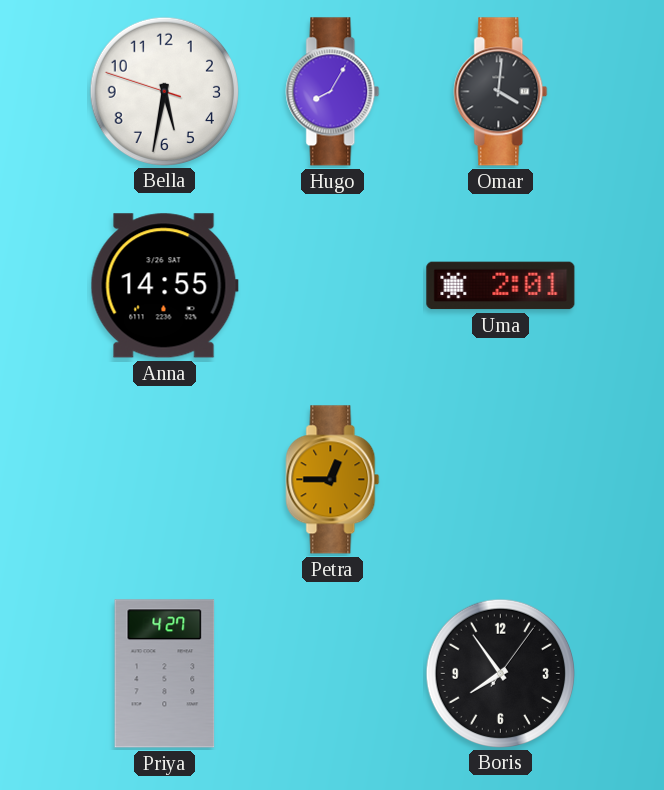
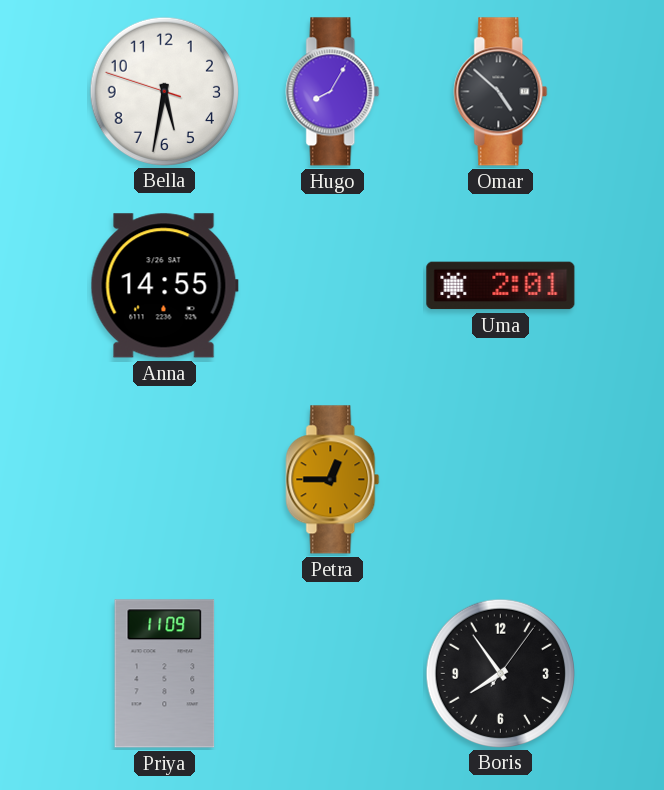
Omar: 4:01 -> 4:52 (501, 92)
Priya: 4:27 -> 11:09 (165, 674)
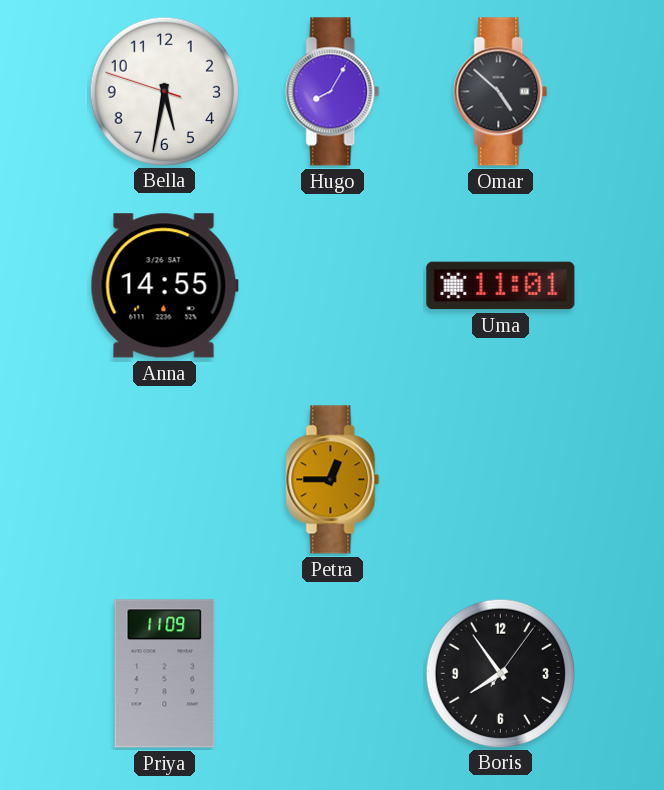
Uma: 2:01 -> 11:01 (501, 286)
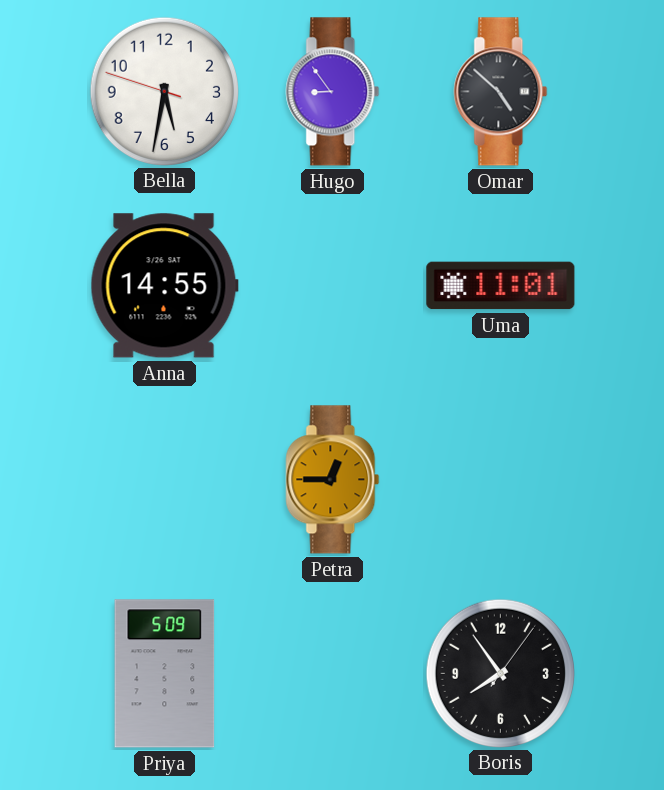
Hugo: 8:05 -> 8:54 (333, 92)
Priya: 11:09 -> 5:09 (165, 674)
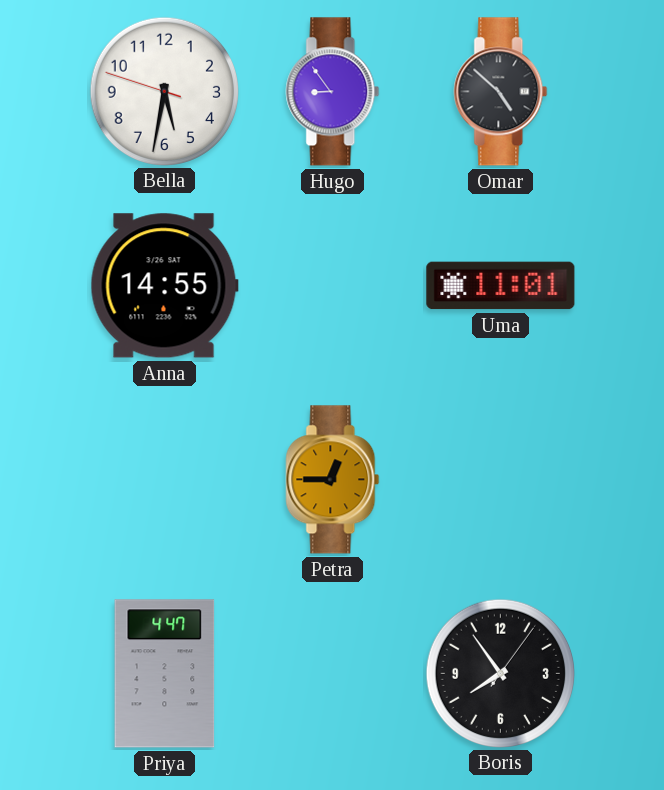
Priya: 5:09 -> 4:47 (165, 674)
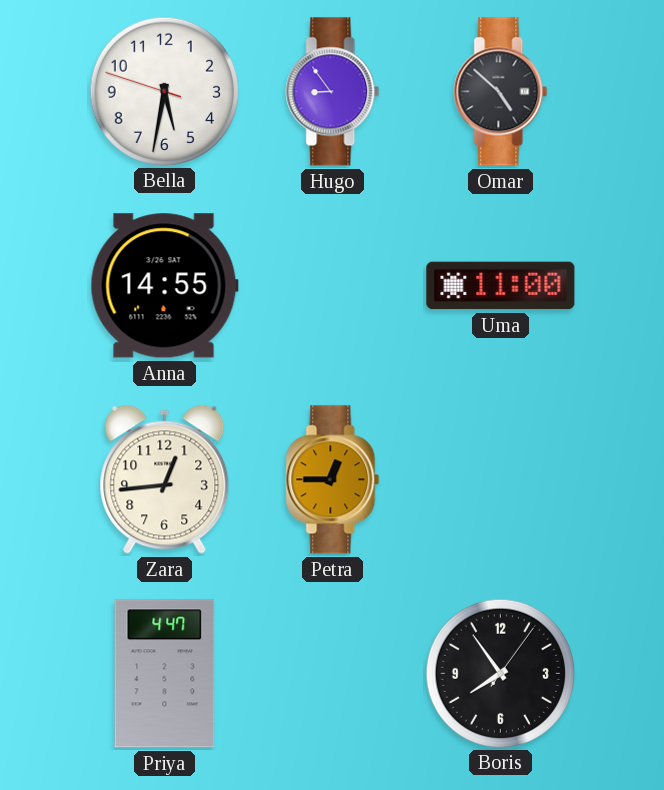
Uma: 11:01 -> 11:00 (501, 286)
Zara: none -> 12:44 (165, 479)
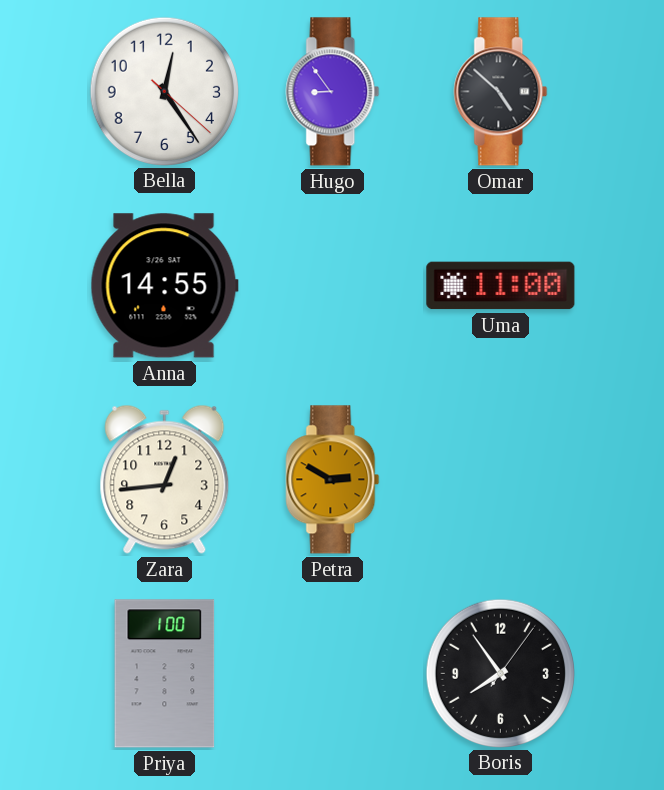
Bella: 5:31 -> 12:24 (164, 91)
Petra: 12:45 -> 2:50 (333, 480)
Priya: 4:47 -> 1:00 (165, 674)
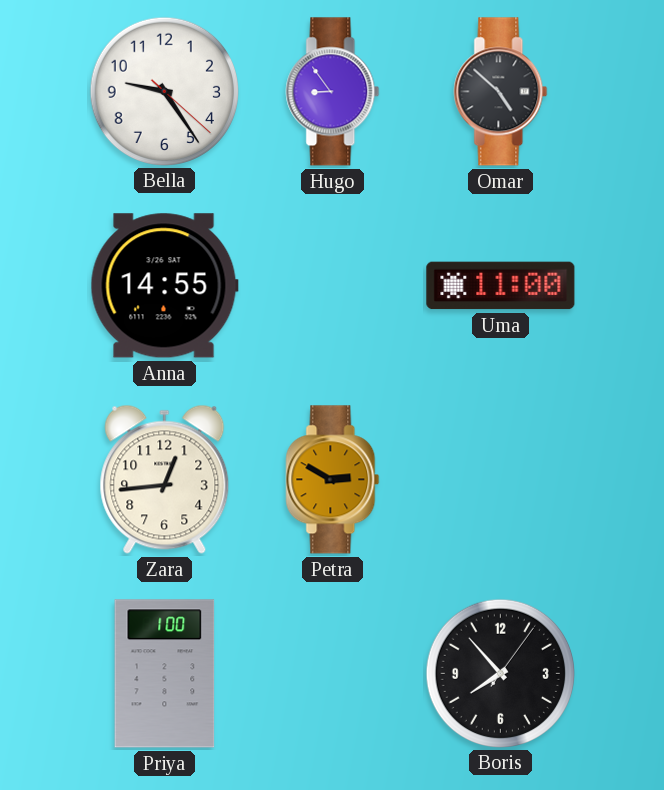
Bella: 12:24 -> 9:24 (164, 91)
Boris: 7:54 -> 7:53 (500, 673)
